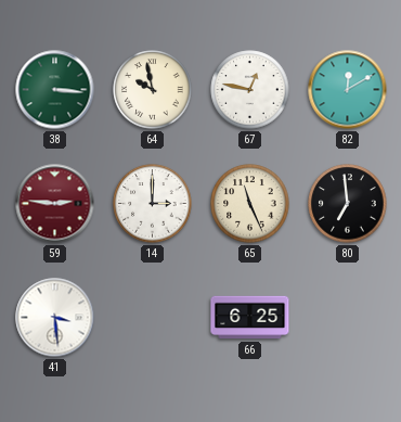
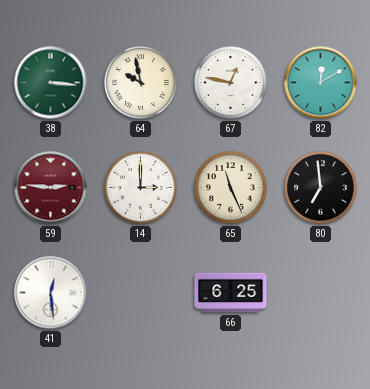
41: 3:29 -> 12:29 (51, 293)
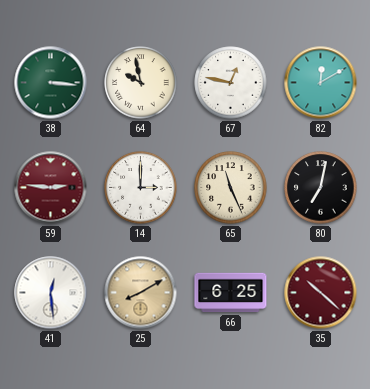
80: 6:59 -> 7:02 (321, 188)
25: none -> 8:10 (141, 293)
35: none -> 10:22 (321, 293)
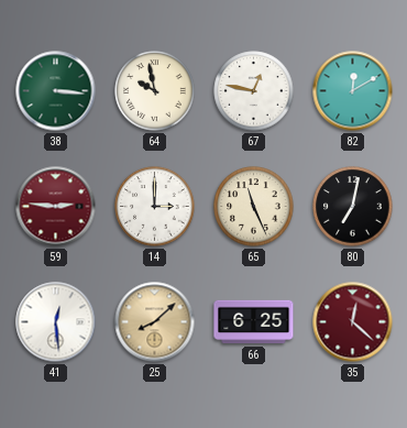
25: 8:10 -> 8:08 (155, 322)
35: 10:22 -> 12:22 (353, 322)
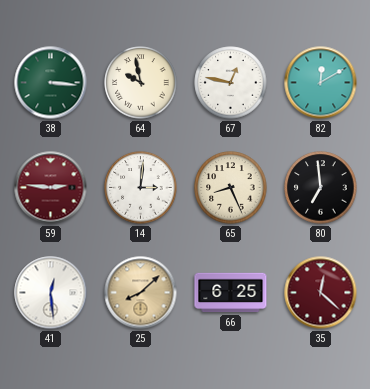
14: 3:00 -> 3:01 (141, 188)
65: 11:26 -> 8:26 (231, 188)
80: 7:02 -> 6:59 (321, 188)
